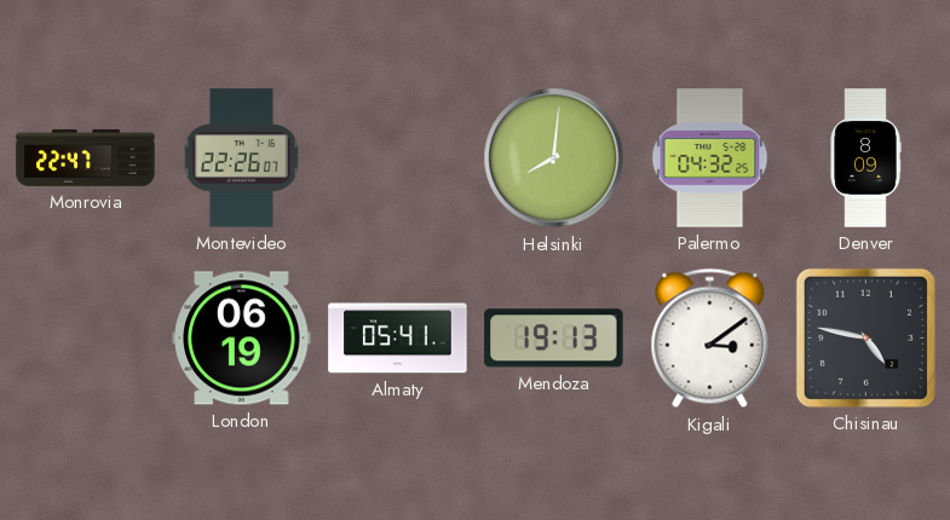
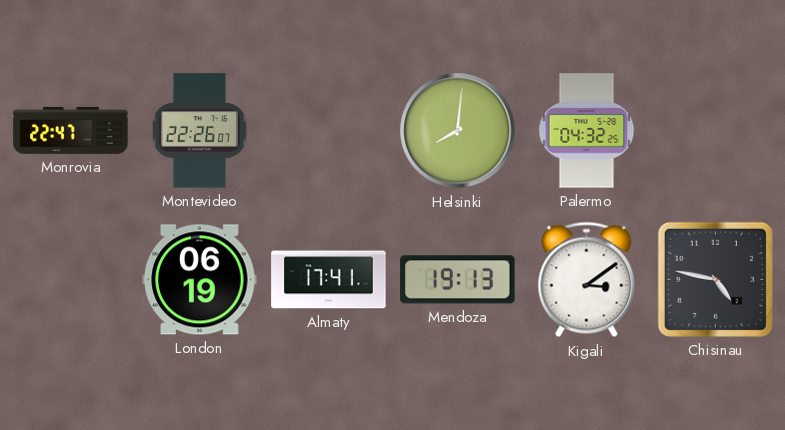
Denver: 8:09 -> none (865, 158)
Almaty: 05:41 -> 17:41 (329, 280)
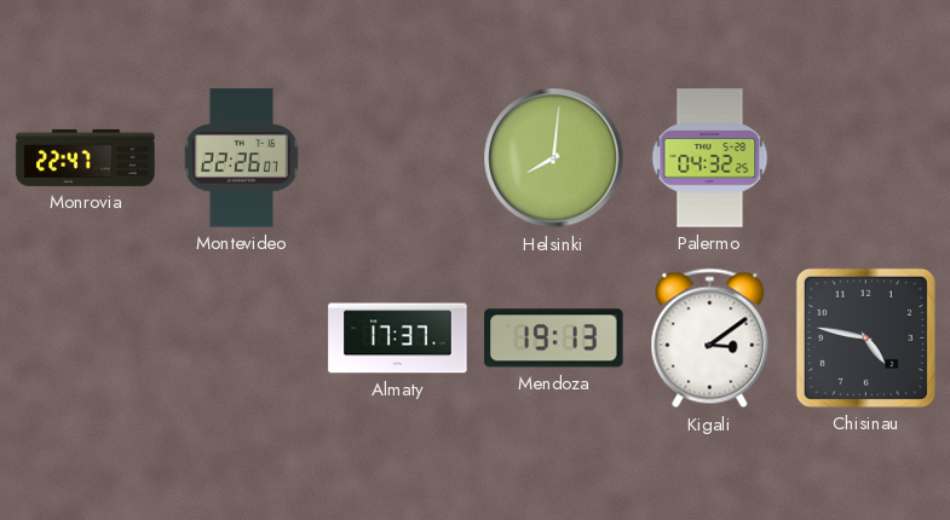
London: 06:19 -> none (200, 280)
Almaty: 17:41 -> 17:37 (398, 339)
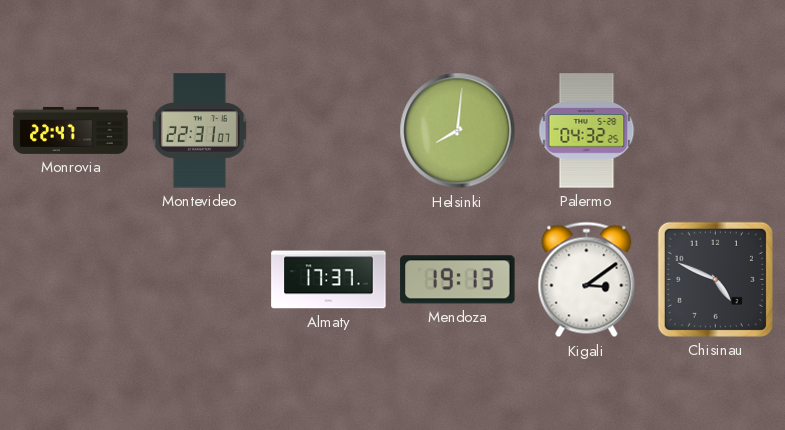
Montevideo: 22:26 -> 22:31 (199, 131)
Chisinau: 4:47 -> 4:49 (715, 279)
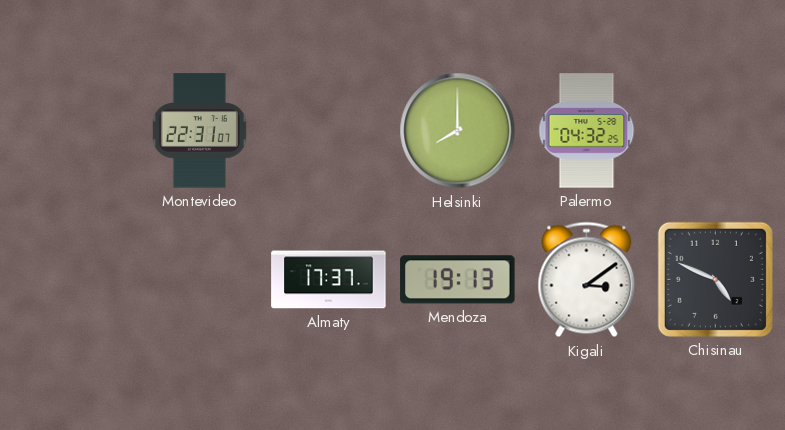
Monrovia: 22:47 -> none (71, 130)
Helsinki: 8:01 -> 8:00 (458, 131)
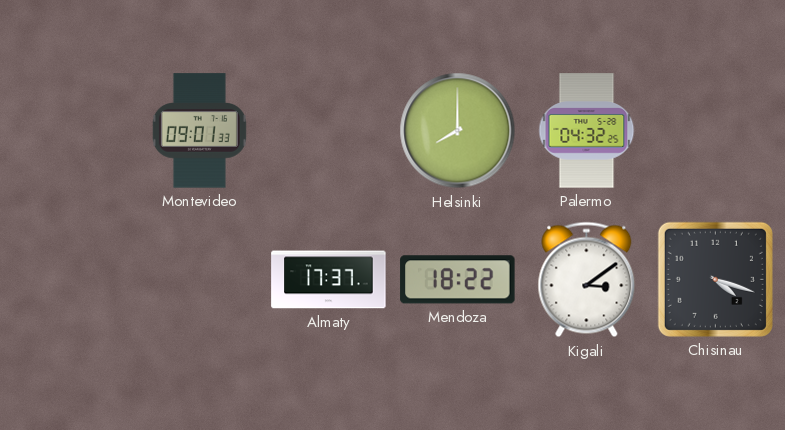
Montevideo: 22:31 -> 09:01 (199, 131)
Mendoza: 19:13 -> 18:22 (458, 280)
Chisinau: 4:49 -> 4:18 (715, 279)
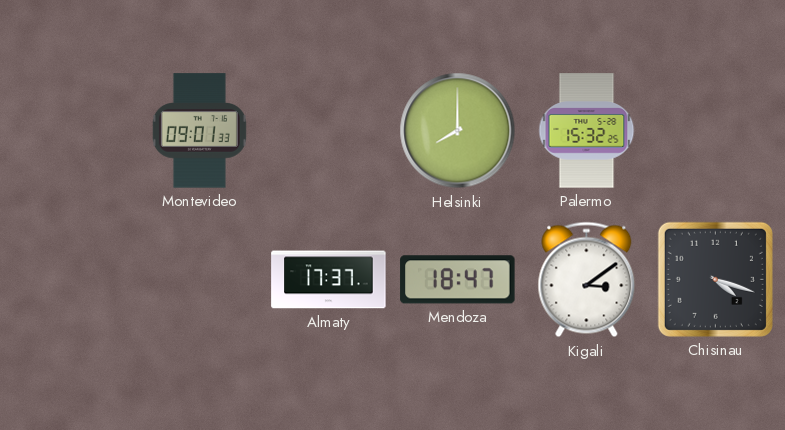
Palermo: 04:32 -> 15:32 (587, 131)
Mendoza: 18:22 -> 18:47 (458, 280)
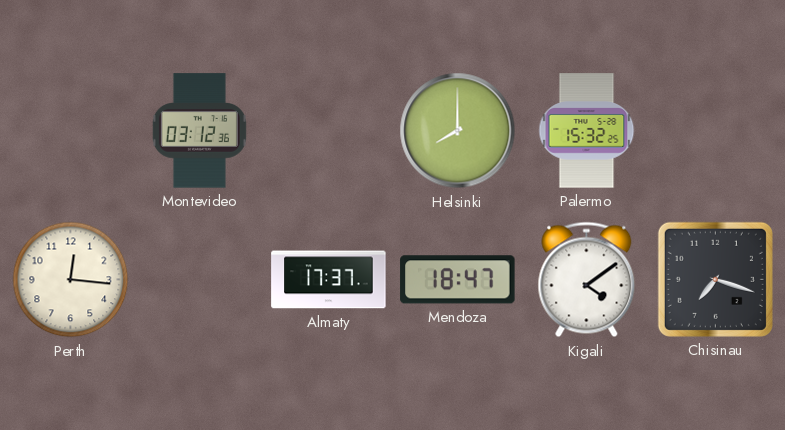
Montevideo: 09:01 -> 03:12 (199, 131)
Perth: none -> 12:16 (71, 280)
Kigali: 3:09 -> 4:09 (587, 280)
Chisinau: 4:18 -> 7:18 (715, 279)
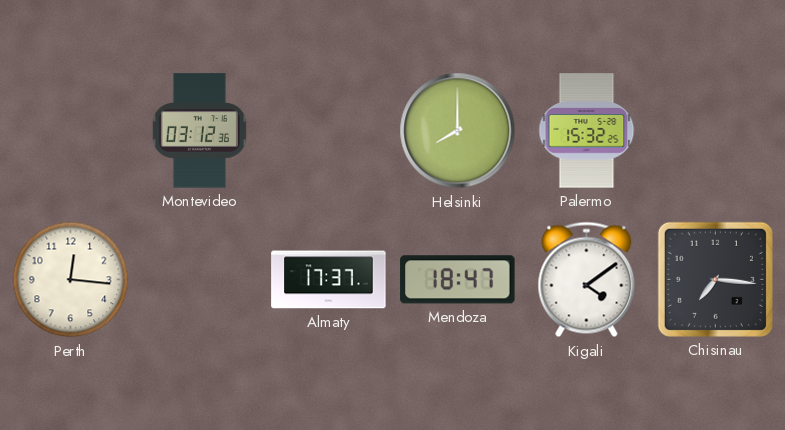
Chisinau: 7:18 -> 7:16 (715, 279)
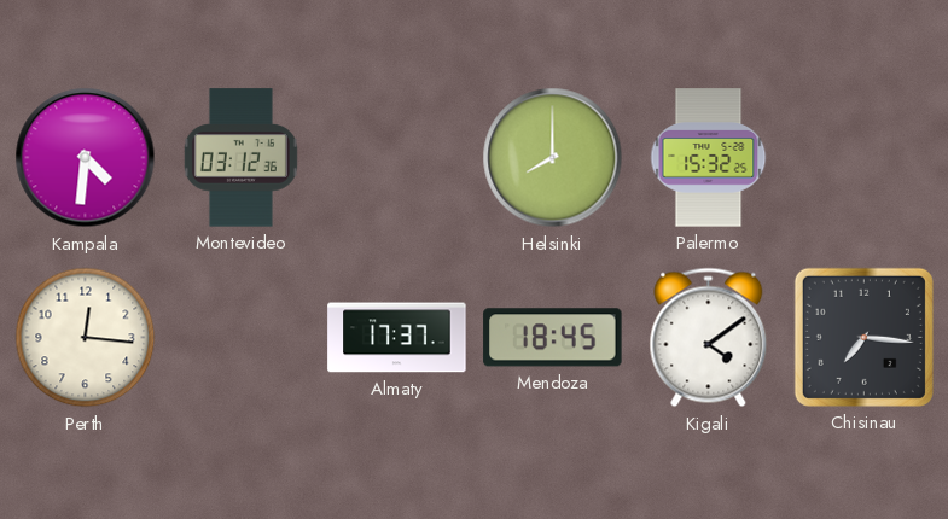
Kampala: none -> 4:31 (86, 158)
Mendoza: 18:47 -> 18:45 (553, 338)
